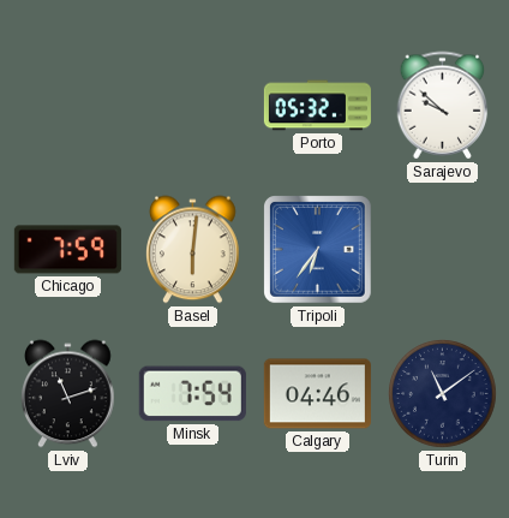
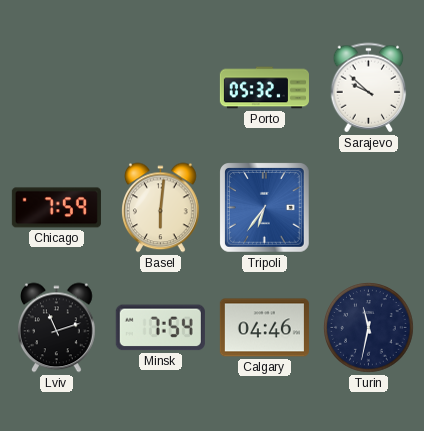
Turin: 11:09 -> 11:32 (369, 328)
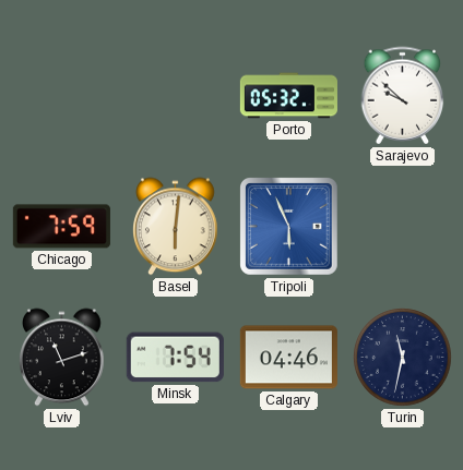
Tripoli: 6:36 -> 5:56 (289, 227)
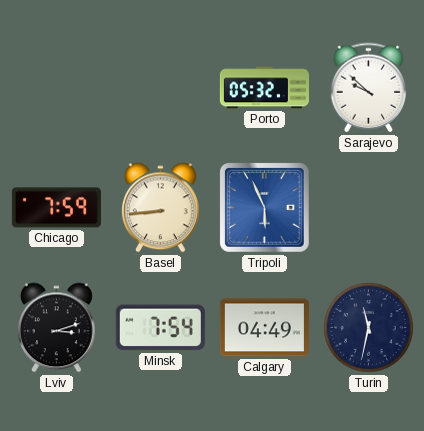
Basel: 6:01 -> 8:44 (161, 208)
Lviv: 11:12 -> 3:12 (57, 328)
Calgary: 04:46 -> 04:49 (264, 328)
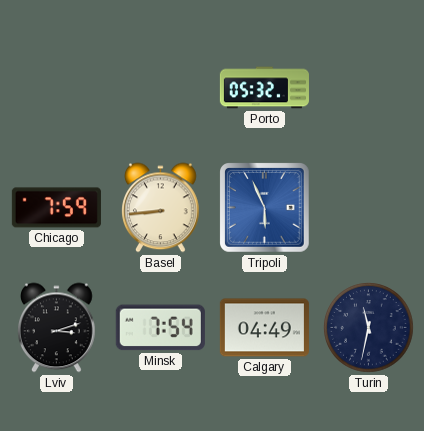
Sarajevo: 9:52 -> none (369, 88)
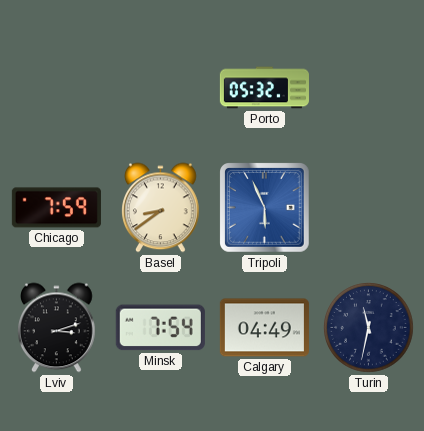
Basel: 8:44 -> 8:39 (161, 208)
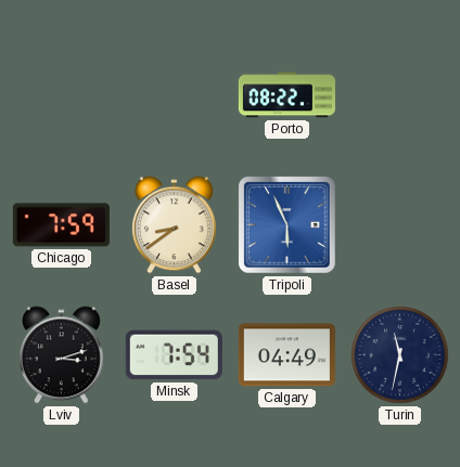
Porto: 05:32 -> 08:22 (286, 95)
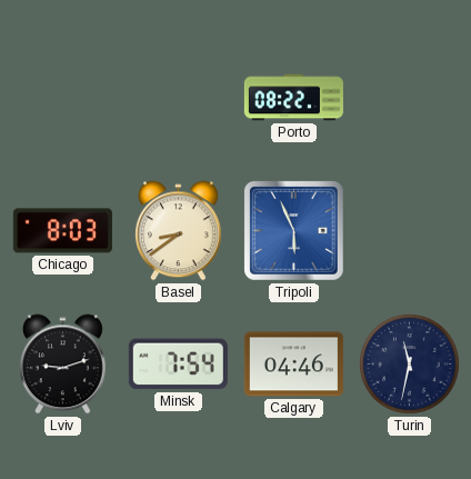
Chicago: 7:59 -> 8:03 (62, 231)
Lviv: 3:12 -> 9:12 (63, 365)
Calgary: 04:49 -> 04:46 (293, 365)
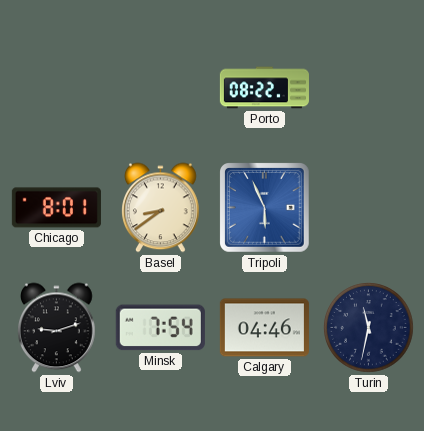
Chicago: 8:03 -> 8:01 (56, 208)
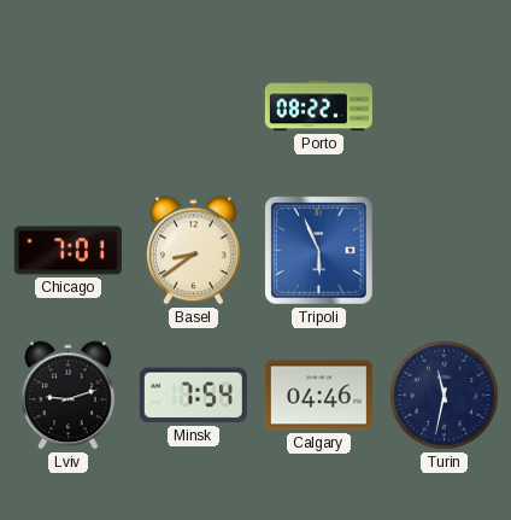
Chicago: 8:01 -> 7:01 (67, 251)
